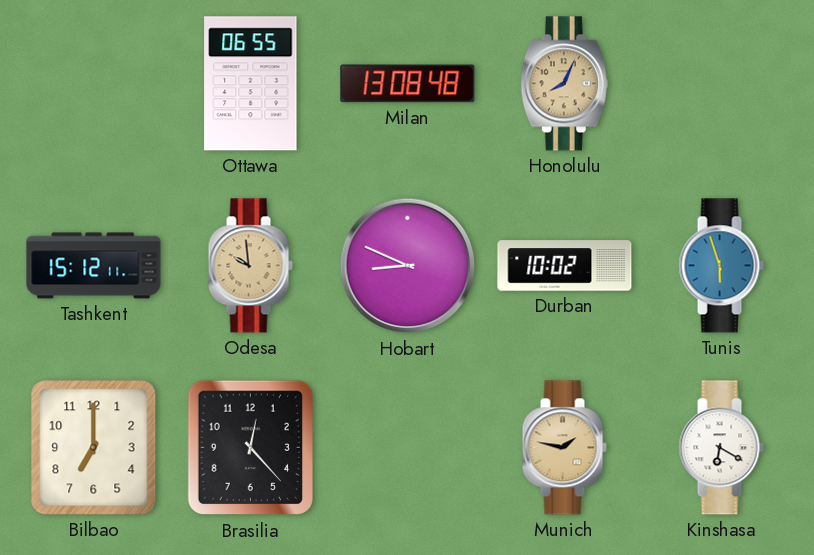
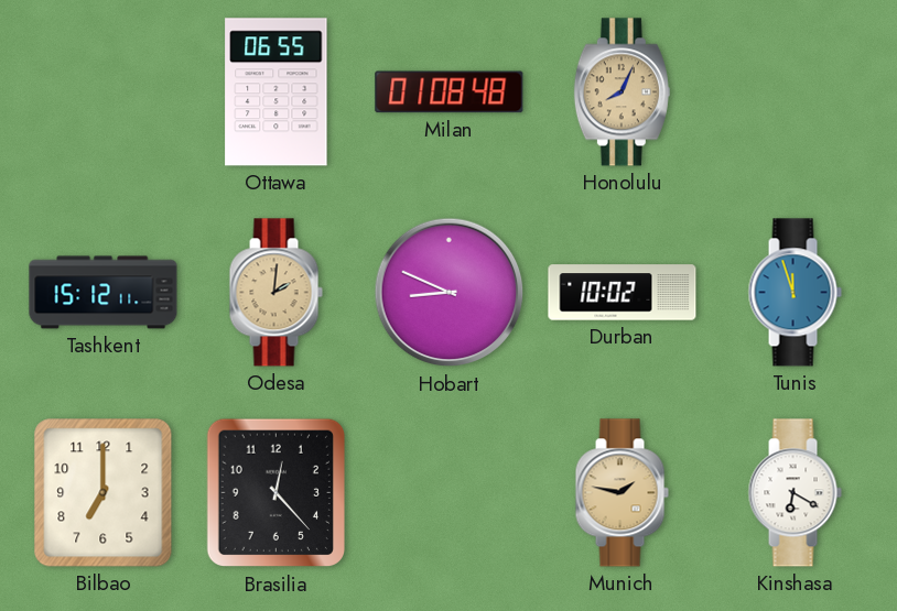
Milan: 13:08 -> 01:08 (450, 92)
Odesa: 9:59 -> 2:01 (275, 293)
Tunis: 5:57 -> 11:57 (795, 293)
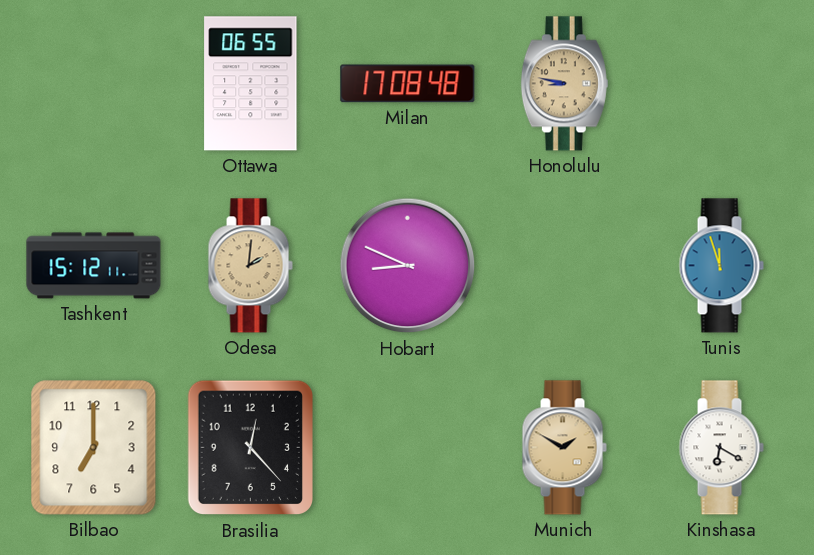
Milan: 01:08 -> 17:08 (408, 84)
Honolulu: 8:04 -> 8:47 (564, 84)
Durban: 10:02 -> none (623, 293)
Munich: 1:47 -> 1:50 (564, 448)
